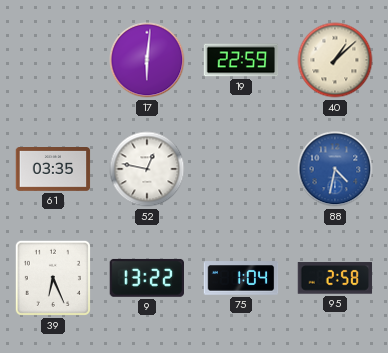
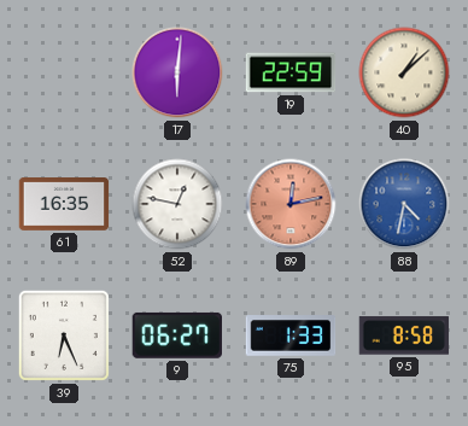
61: 03:35 -> 16:35 (64, 205)
89: none -> 12:13 (291, 204)
9: 13:22 -> 06:27 (176, 335)
75: 1:04 -> 1:33 (291, 335)
95: 2:58 -> 8:58 (404, 335)
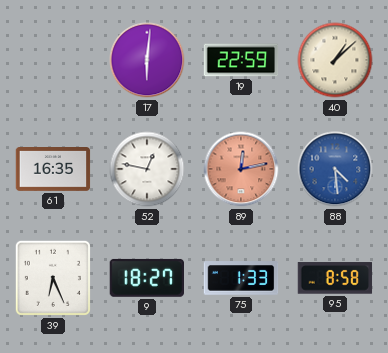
88: 4:32 -> 4:29 (335, 169)
9: 06:27 -> 18:27 (146, 278)
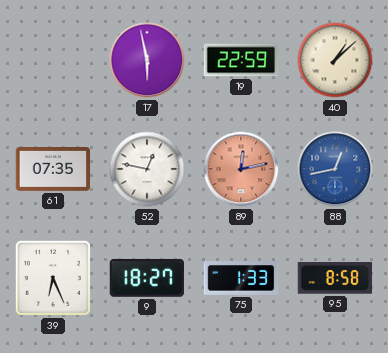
17: 6:01 -> 5:58 (147, 60)
61: 16:35 -> 07:35 (53, 170)
88: 4:29 -> 12:43 (335, 169)
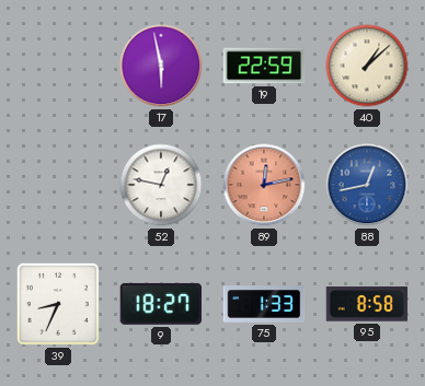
61: 07:35 -> none (53, 170)
39: 6:26 -> 8:34 (58, 304)
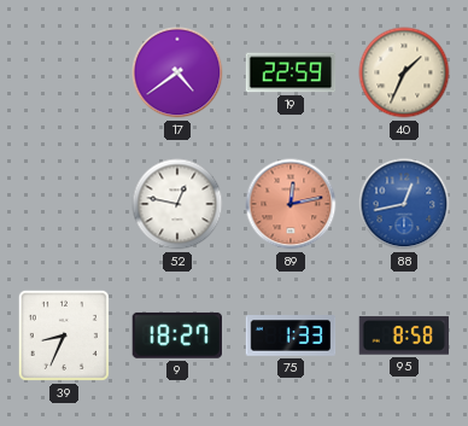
17: 5:58 -> 4:39 (177, 72)
40: 1:08 -> 1:34 (404, 72)
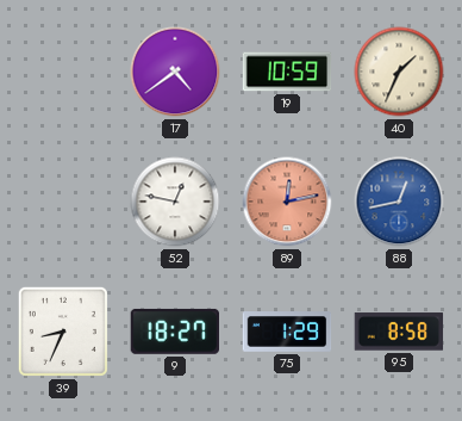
19: 22:59 -> 10:59 (287, 72)
75: 1:33 -> 1:29 (287, 332)
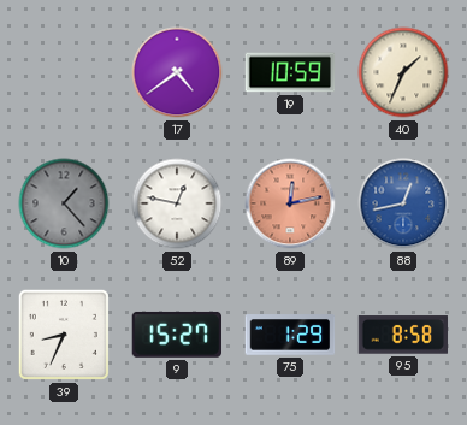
10: none -> 1:23 (64, 203)
9: 18:27 -> 15:27 (176, 335)
